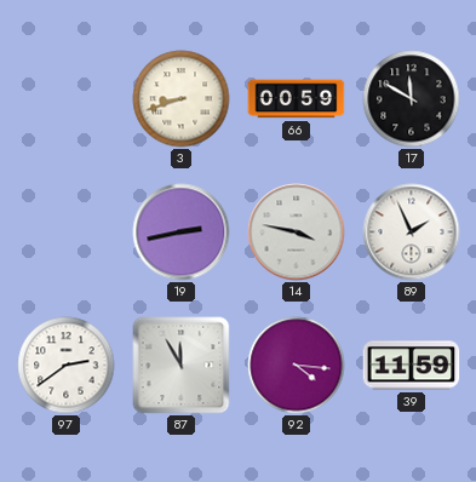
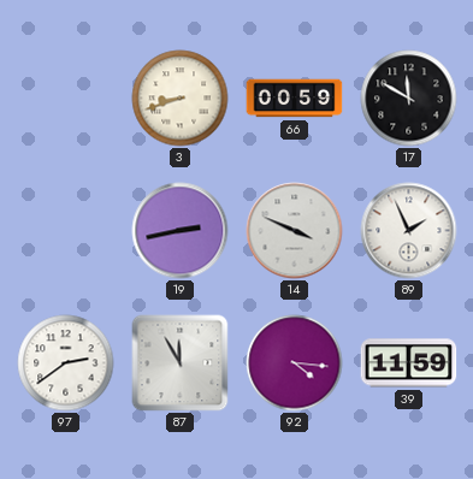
14: 3:47 -> 3:49 (295, 231)
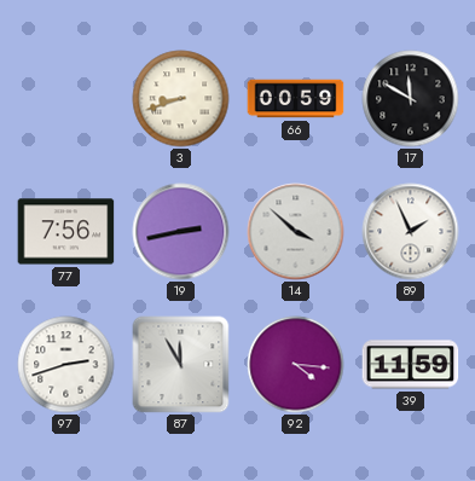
77: none -> 7:56 (66, 232)
14: 3:49 -> 3:52 (296, 232)
97: 2:39 -> 2:42 (66, 365)
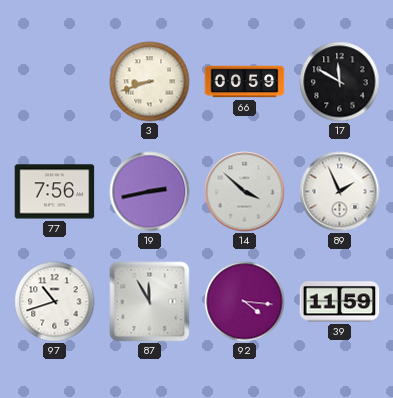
97: 2:42 -> 10:42 (55, 302)
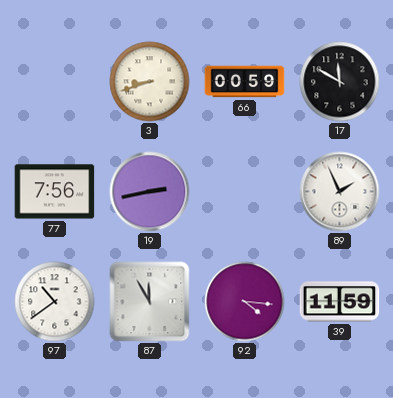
14: 3:52 -> none (245, 192)
97: 10:42 -> 10:39 (55, 302)
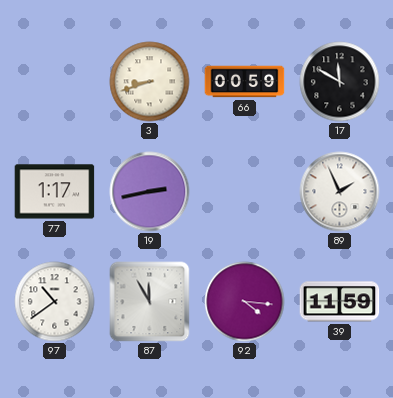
77: 7:56 -> 1:17 (55, 192)
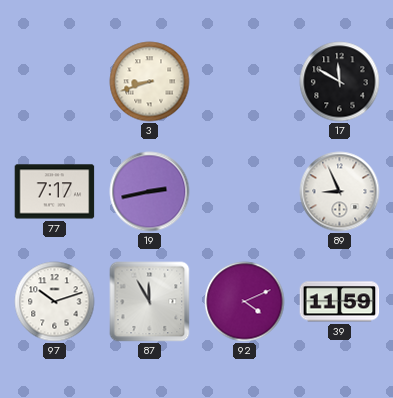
66: 00:59 -> none (245, 82)
77: 1:17 -> 7:17 (55, 192)
89: 1:56 -> 8:56 (340, 192)
97: 10:39 -> 10:12 (55, 302)
92: 4:16 -> 4:11 (245, 302)
